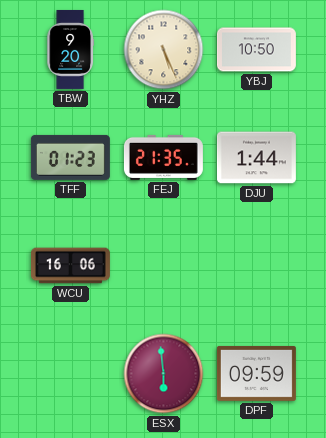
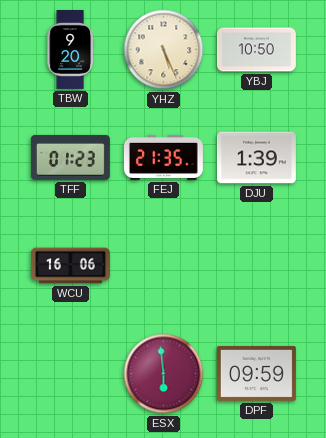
DJU: 1:44 -> 1:39 (256, 158)
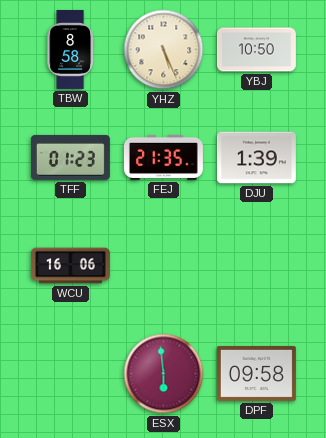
TBW: 9:20 -> 8:58 (70, 49)
DPF: 09:59 -> 09:58 (256, 373)
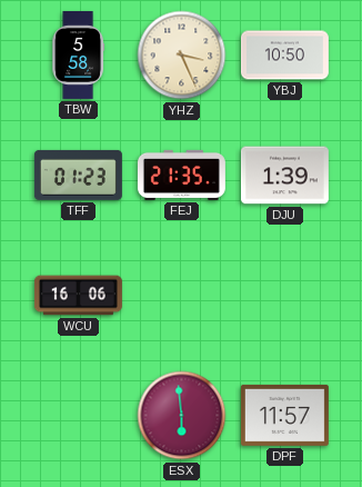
TBW: 8:58 -> 5:58 (78, 54)
YHZ: 5:26 -> 3:26 (182, 56)
DPF: 09:58 -> 11:57 (284, 415)
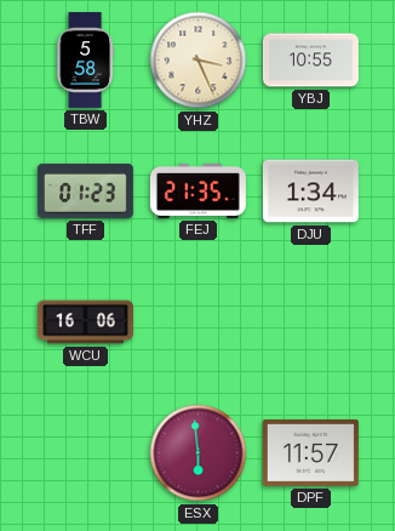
YBJ: 10:50 -> 10:55 (310, 61)
DJU: 1:39 -> 1:34 (310, 192)
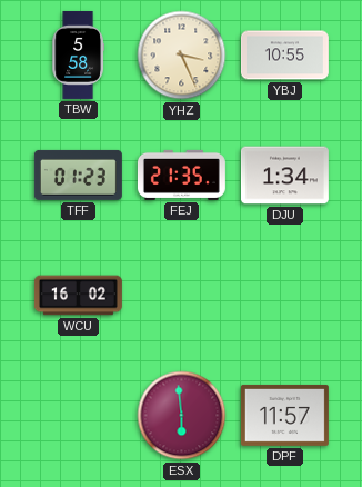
WCU: 16:06 -> 16:02 (78, 296)
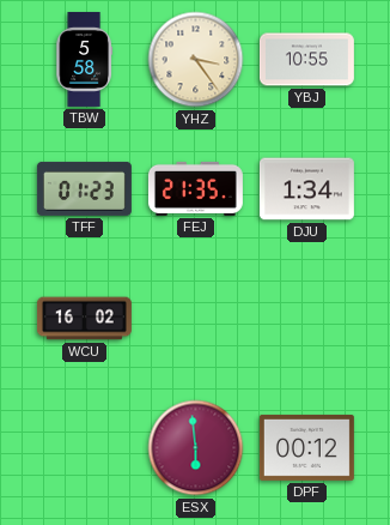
YHZ: 3:26 -> 3:24 (196, 60)
DPF: 11:57 -> 00:12 (306, 447)
